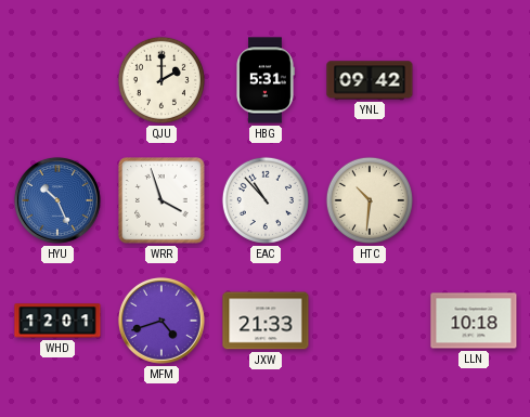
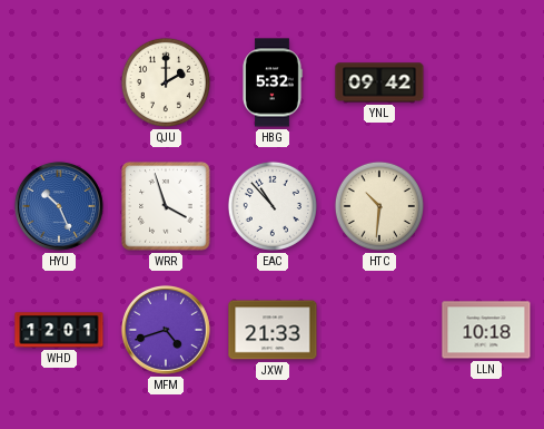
HBG: 5:31 -> 5:32 (273, 82)
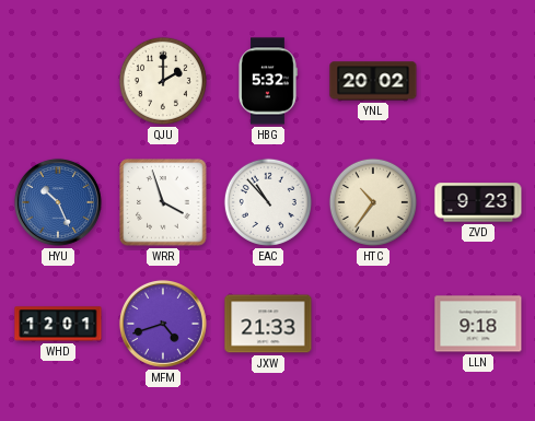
YNL: 09:42 -> 20:02 (373, 81)
HTC: 10:31 -> 10:36 (373, 202)
ZVD: none -> 9:23 (478, 202)
LLN: 10:18 -> 9:18 (478, 324)
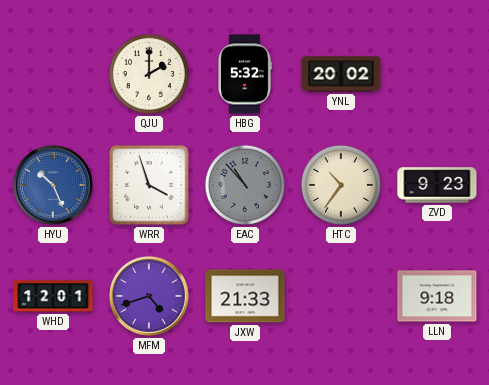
EAC dial: white -> grey (245, 185)
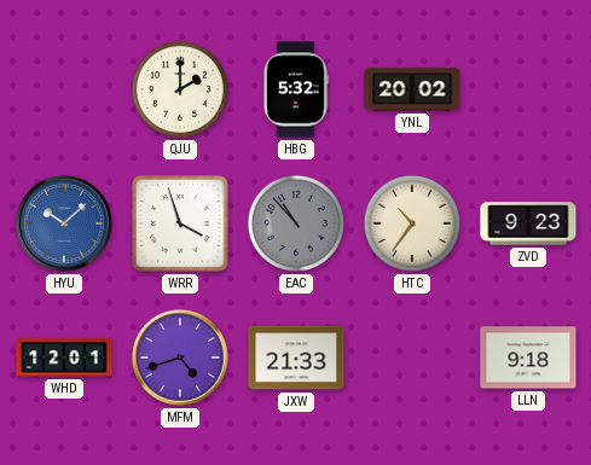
HYU: 10:26 -> 10:08 (64, 223)
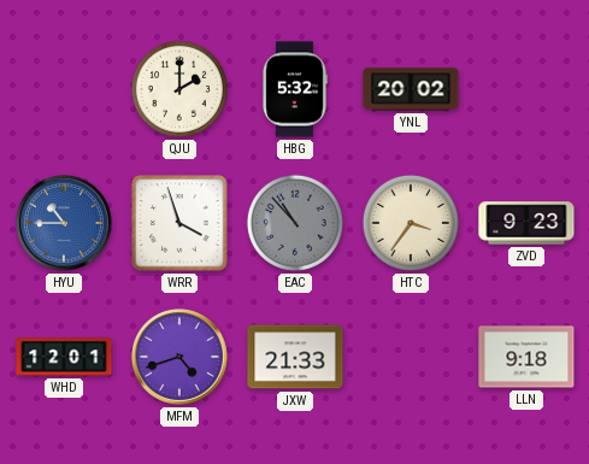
HYU: 10:08 -> 10:45 (64, 223)
HTC: 10:36 -> 3:36 (411, 223)
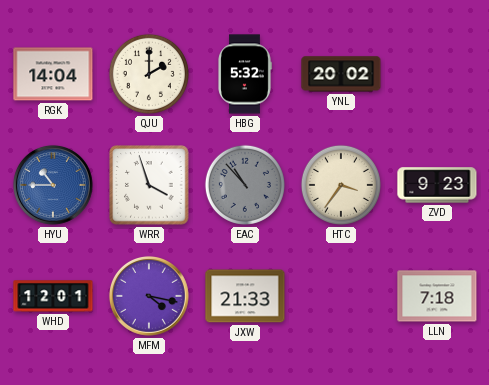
RGK: none -> 14:04 (53, 74)
MFM: 4:42 -> 4:17 (149, 296)
LLN: 9:18 -> 7:18 (437, 296)
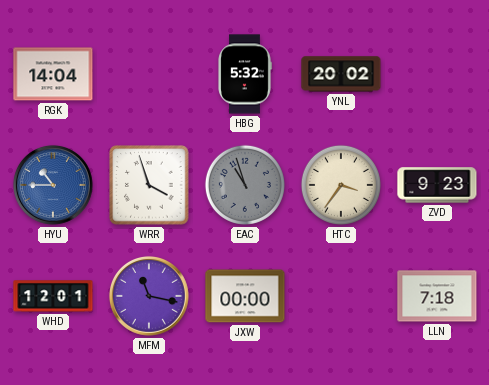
QJU: 2:00 -> none (149, 74)
EAC: 10:53 -> 10:57 (245, 185)
MFM: 4:17 -> 11:17 (149, 296)
JXW: 21:33 -> 00:00 (245, 296)
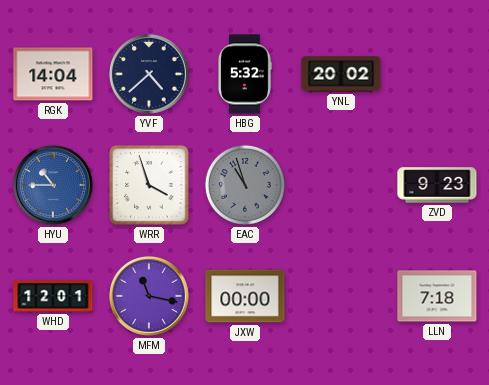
YVF: none -> 4:38 (149, 74)
HTC: 3:36 -> none (341, 185)
